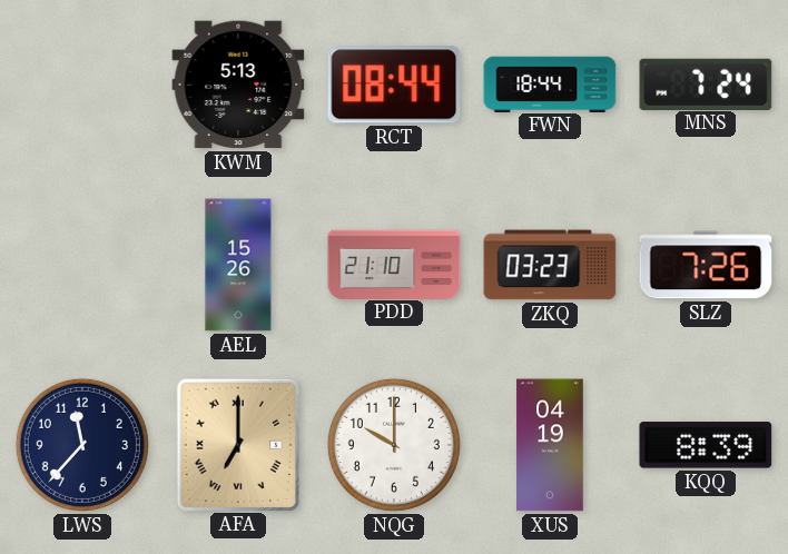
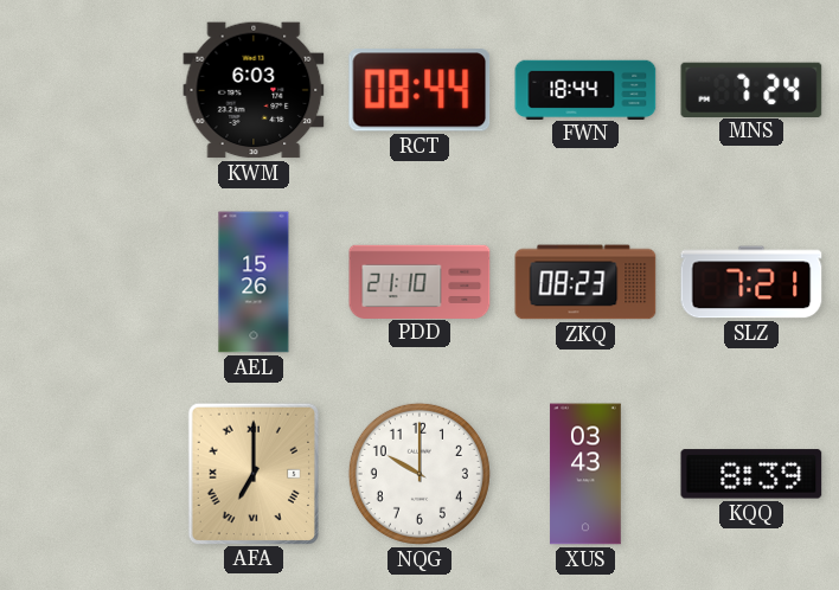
KWM: 5:13 -> 6:03 (254, 90)
ZKQ: 03:23 -> 08:23 (585, 282)
SLZ: 7:26 -> 7:21 (751, 282)
LWS: 11:37 -> none (82, 445)
XUS: 04:19 -> 03:43 (585, 474)
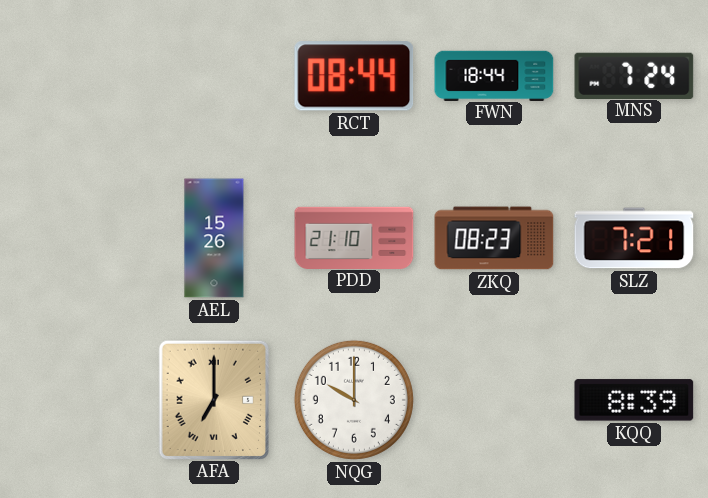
KWM: 6:03 -> none (254, 90)
XUS: 03:43 -> none (585, 474)
